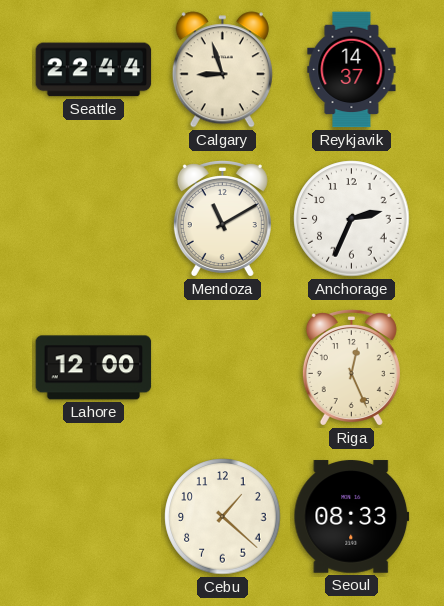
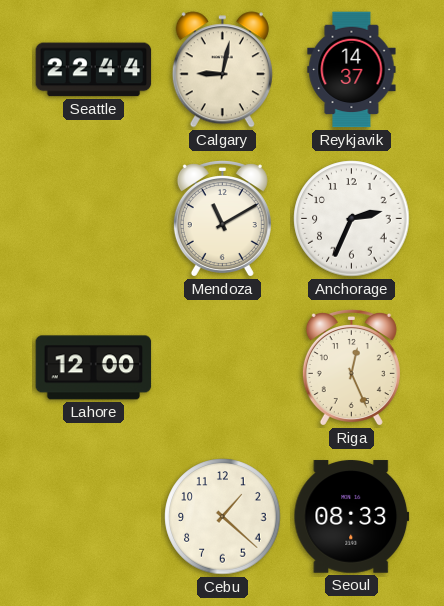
Calgary: 8:57 -> 9:02 (222, 70)
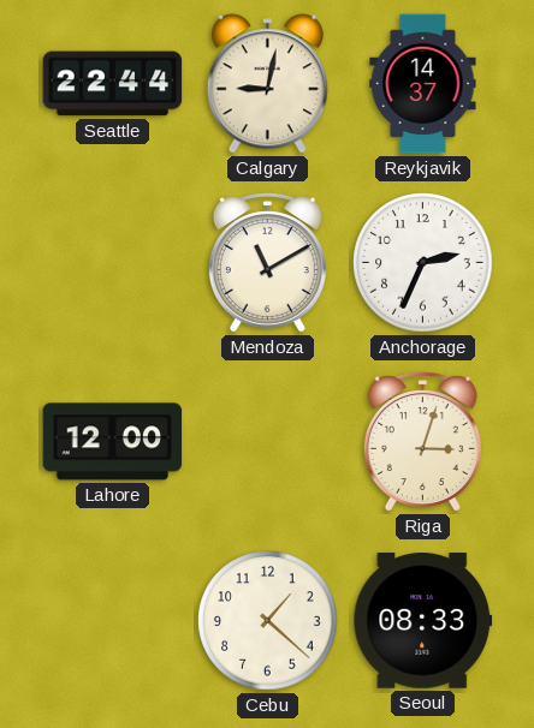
Riga: 12:26 -> 3:03 (422, 442)
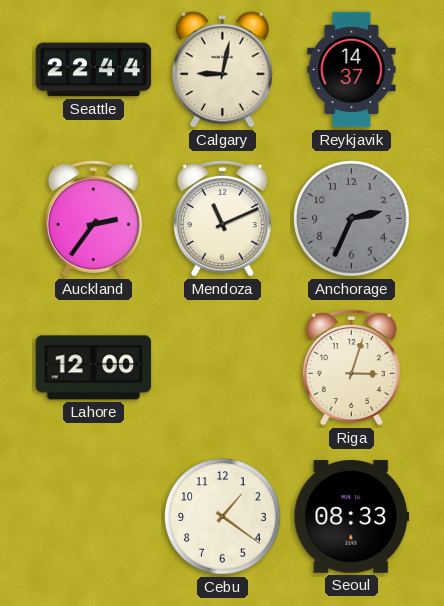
Auckland: none -> 2:36 (93, 219)
Mendoza: 11:10 -> 11:11 (222, 219)
Anchorage dial: white -> grey (352, 219)
Cebu: 1:22 -> 1:21 (223, 517)
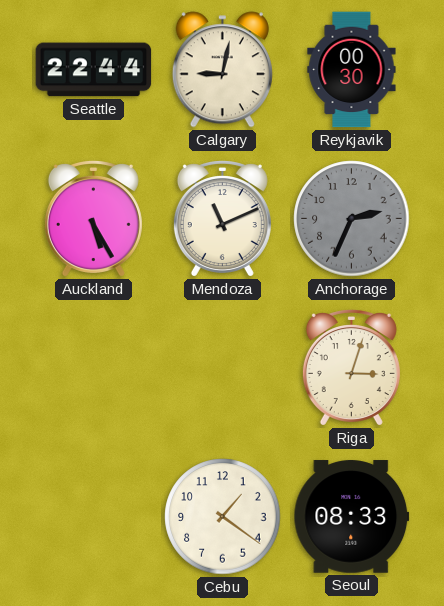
Reykjavik: 14:37 -> 00:30 (352, 70)
Auckland: 2:36 -> 5:25 (93, 219)
Lahore: 12:00 -> none (94, 368)
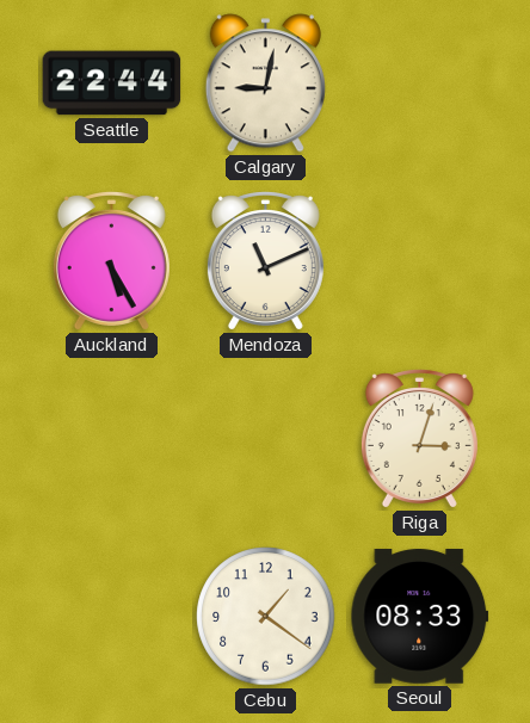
Reykjavik: 00:30 -> none (352, 70)
Anchorage: 2:34 -> none (352, 219)
